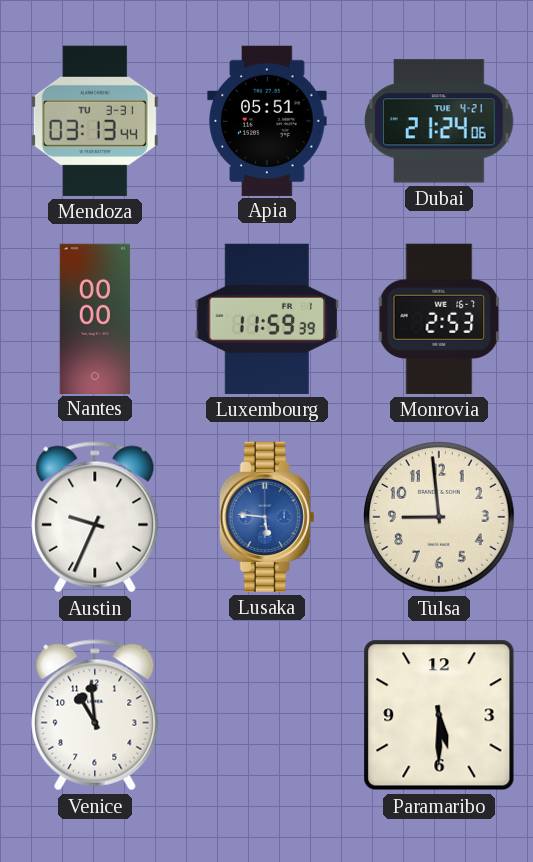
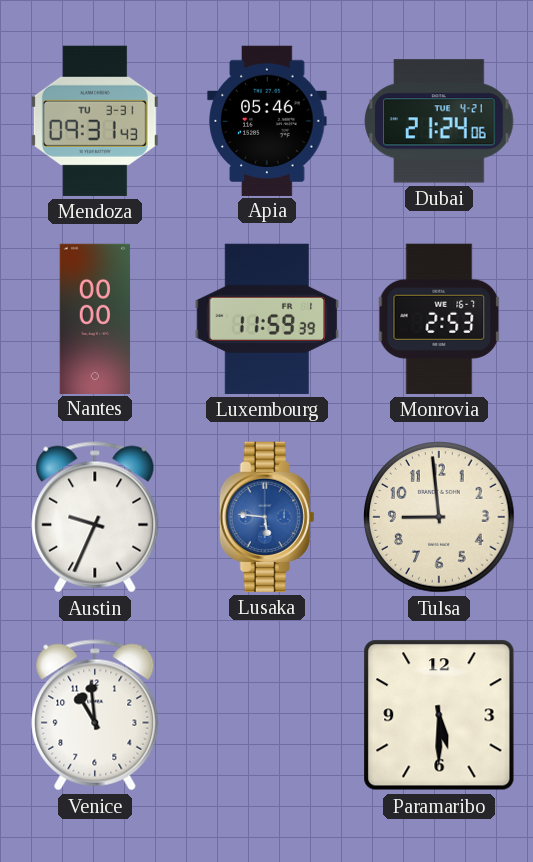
Mendoza: 03:13 -> 09:31 (95, 121)
Apia: 05:51 -> 05:46 (267, 120)
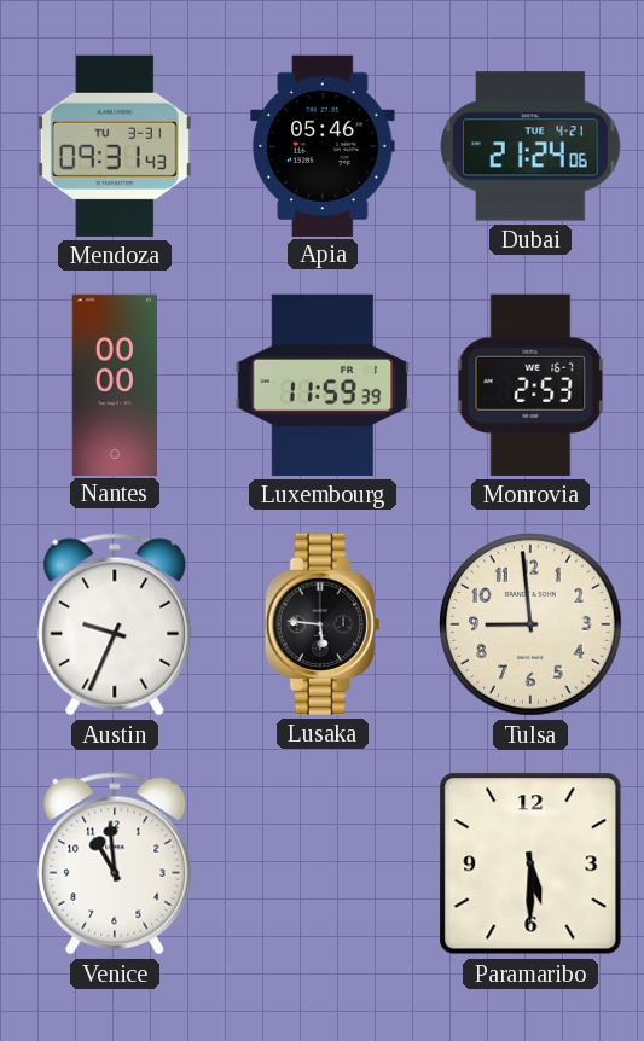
Lusaka dial: blue -> black (323, 624)
